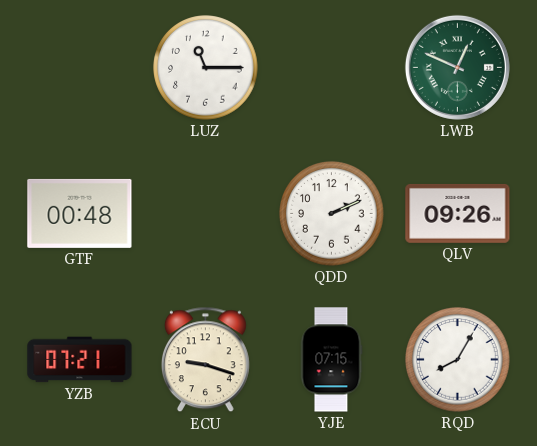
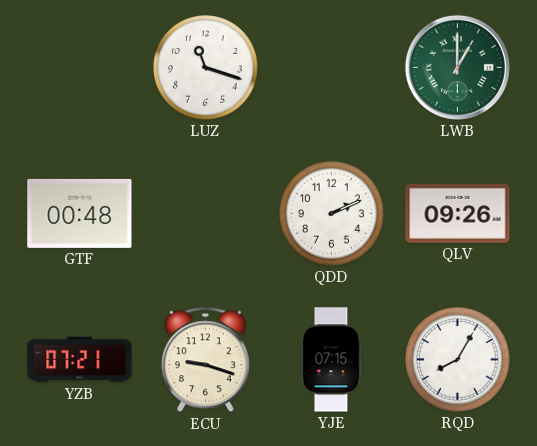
LUZ: 11:15 -> 11:18 (206, 68)
LWB: 12:49 -> 1:00 (457, 67)
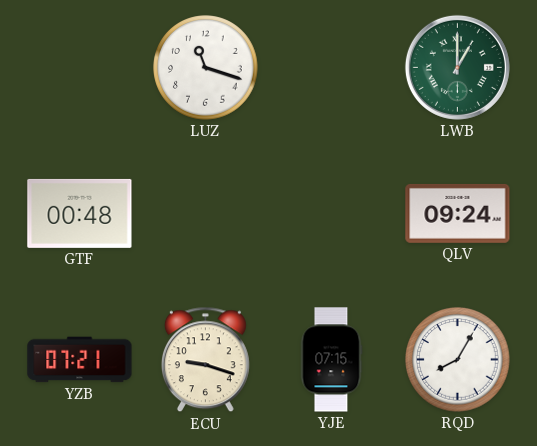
QDD: 2:11 -> none (332, 214)
QLV: 09:26 -> 09:24 (458, 213)
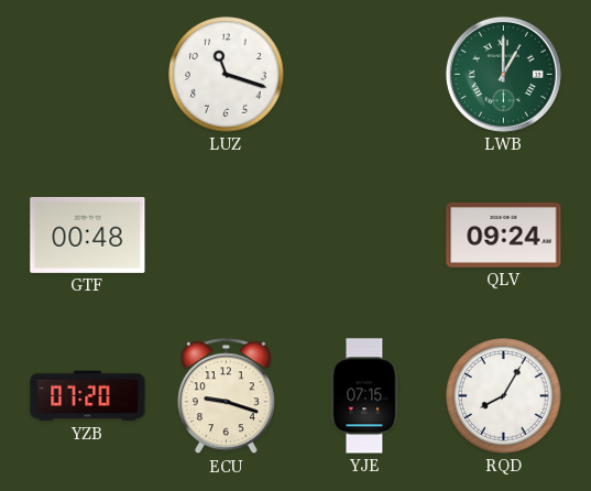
YZB: 07:21 -> 07:20 (88, 396)
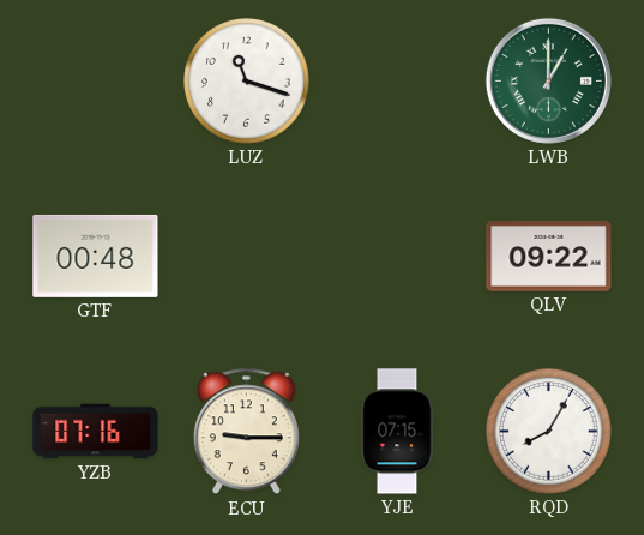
QLV: 09:24 -> 09:22 (549, 256)
YZB: 07:20 -> 07:16 (96, 432)
ECU: 9:18 -> 9:15 (246, 432)
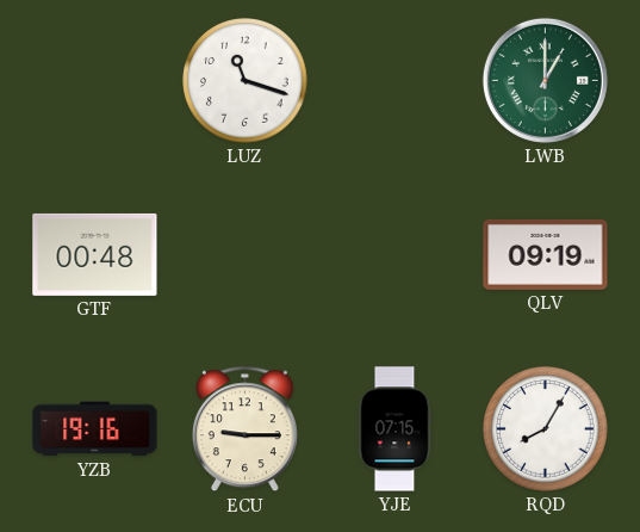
QLV: 09:22 -> 09:19 (546, 254)
YZB: 07:16 -> 19:16 (95, 429)
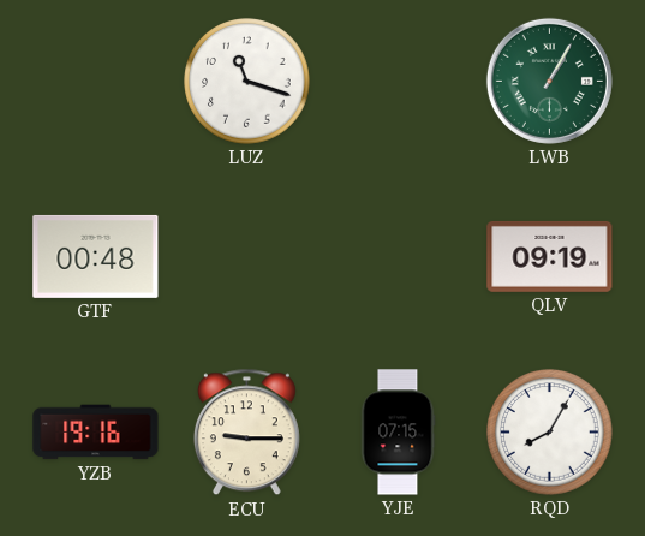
LWB: 1:00 -> 1:05 (549, 81)
